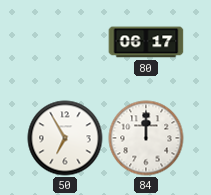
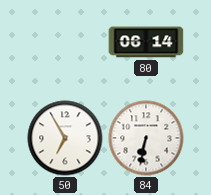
80: 06:17 -> 06:14 (146, 42)
84: 12:00 -> 6:32 (146, 138)
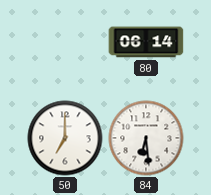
50: 6:55 -> 7:00 (65, 138)
84: 6:32 -> 6:29 (146, 138)
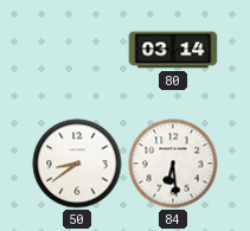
80: 06:14 -> 03:14 (173, 50)
50: 7:00 -> 8:39 (77, 163)
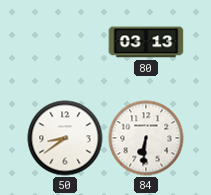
80: 03:14 -> 03:13 (146, 42)
84: 6:29 -> 6:31 (146, 138)
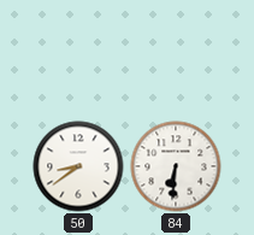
80: 03:13 -> none (146, 42)
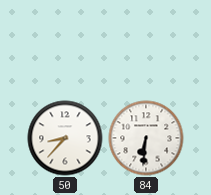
50: 8:39 -> 8:37 (65, 138)
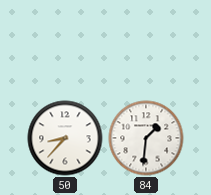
84: 6:31 -> 1:31 (146, 138)
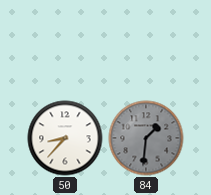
84 dial: white -> grey (146, 138)
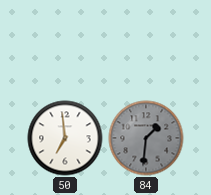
50: 8:37 -> 6:59 (65, 138)
